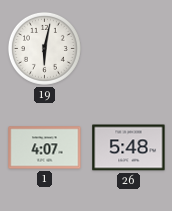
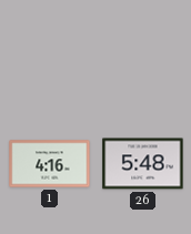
19: 6:02 -> none (44, 48)
1: 4:07 -> 4:16 (50, 164)
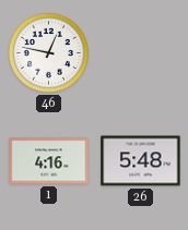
46: none -> 12:47 (48, 52)
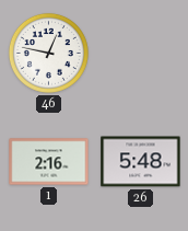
1: 4:16 -> 2:16 (49, 162)
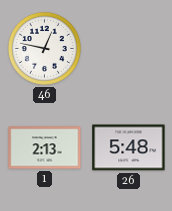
1: 2:16 -> 2:13 (45, 148)
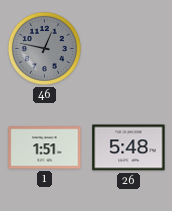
46 dial: white -> grey (44, 48)
1: 2:13 -> 1:51 (45, 148)
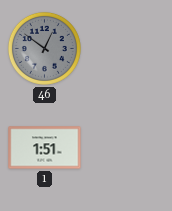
46: 12:47 -> 12:51 (44, 48)
26: 5:48 -> none (129, 148)
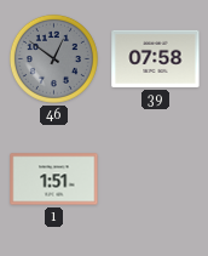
39: none -> 07:58 (156, 58)
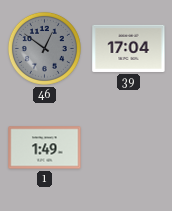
39: 07:58 -> 17:04 (129, 48)
1: 1:51 -> 1:49 (45, 148)
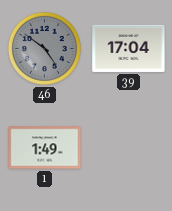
46: 12:51 -> 4:51 (44, 48)
